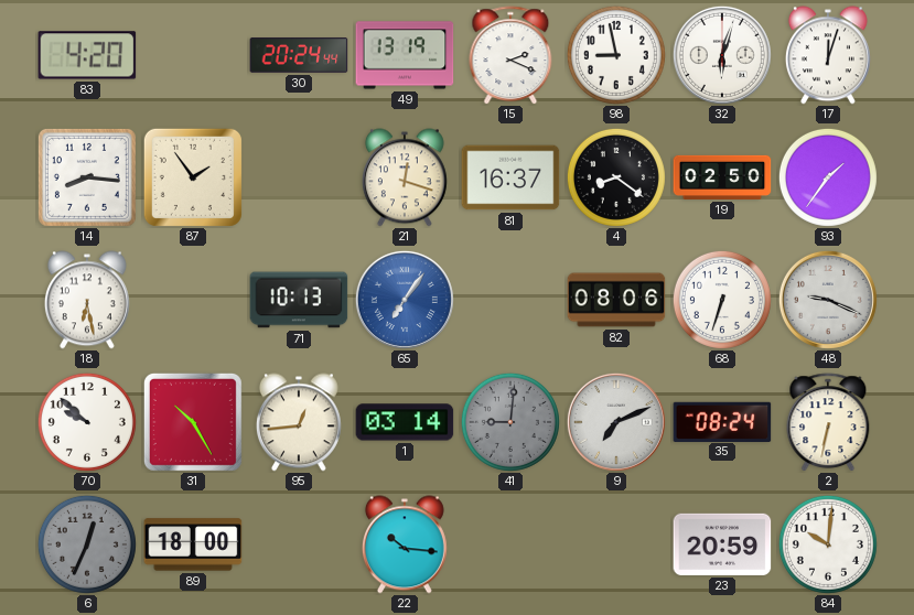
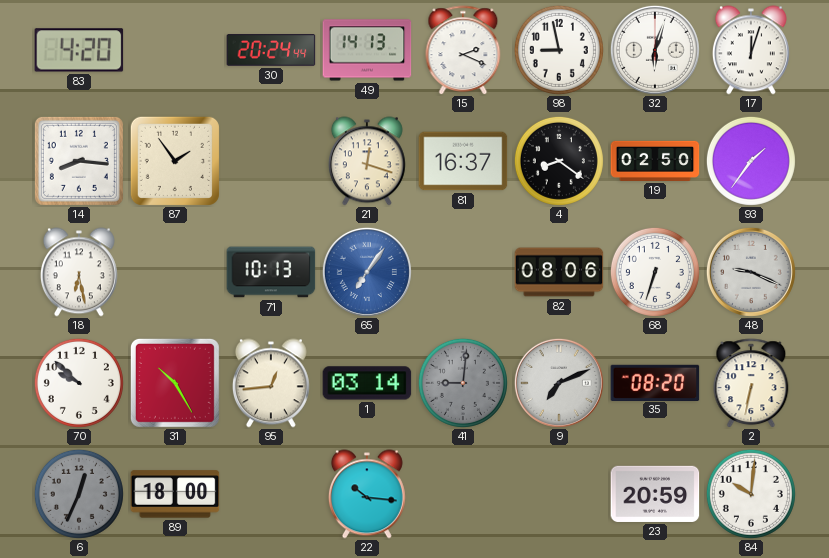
49: 13:19 -> 14:13 (367, 50)
35: 08:24 -> 08:20 (655, 382)
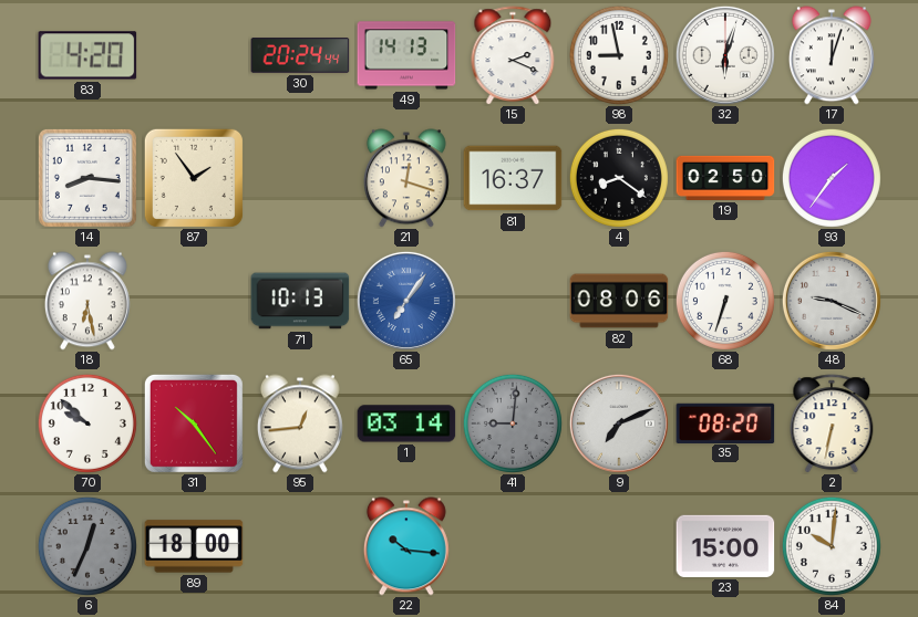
31: 10:25 -> 10:24 (194, 423)
23: 20:59 -> 15:00 (725, 546)
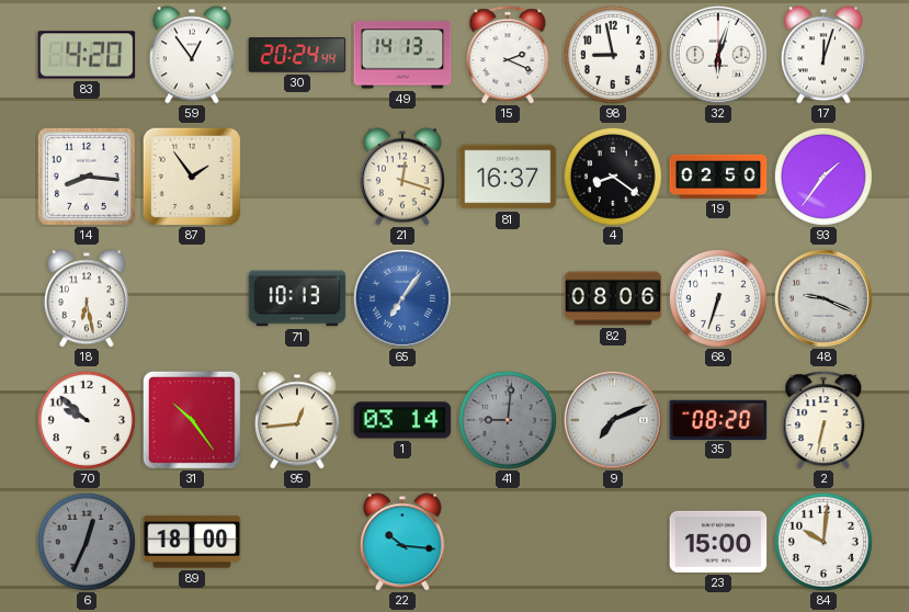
59: none -> 12:54 (192, 55)
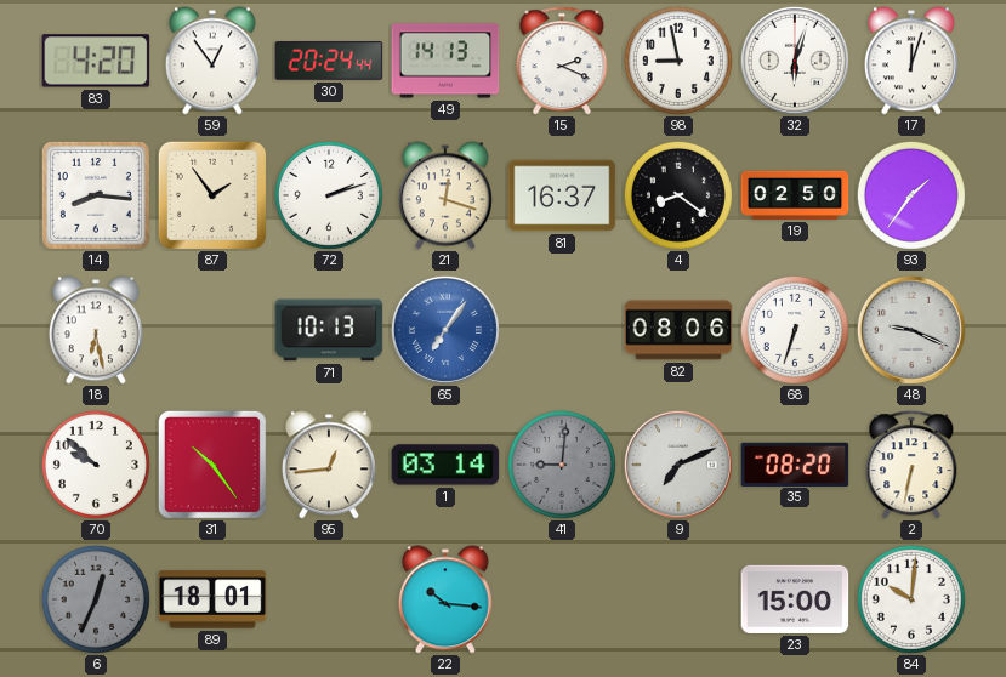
72: none -> 2:12 (329, 195)
89: 18:00 -> 18:01 (212, 599)
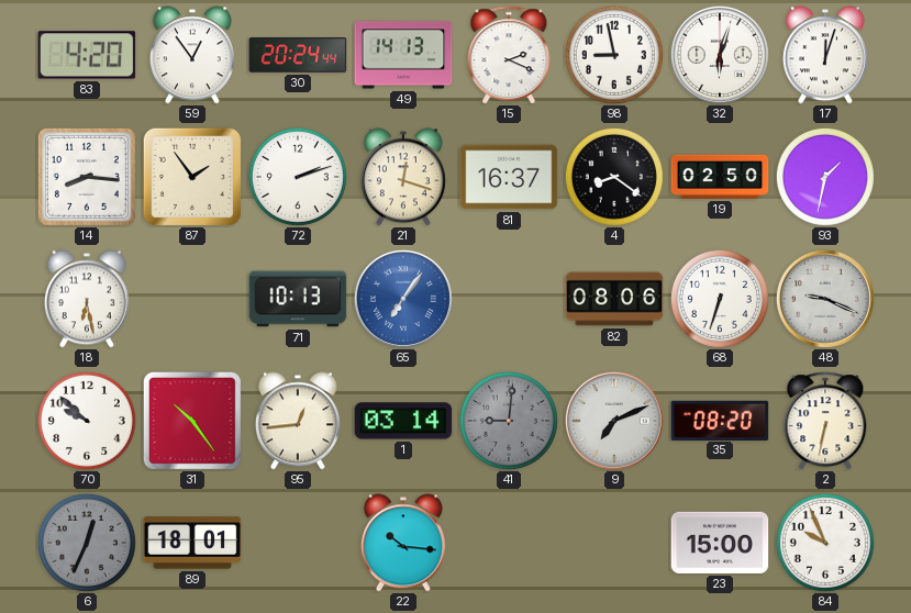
93: 1:36 -> 1:32 (825, 177)
84: 10:01 -> 9:56 (825, 543)
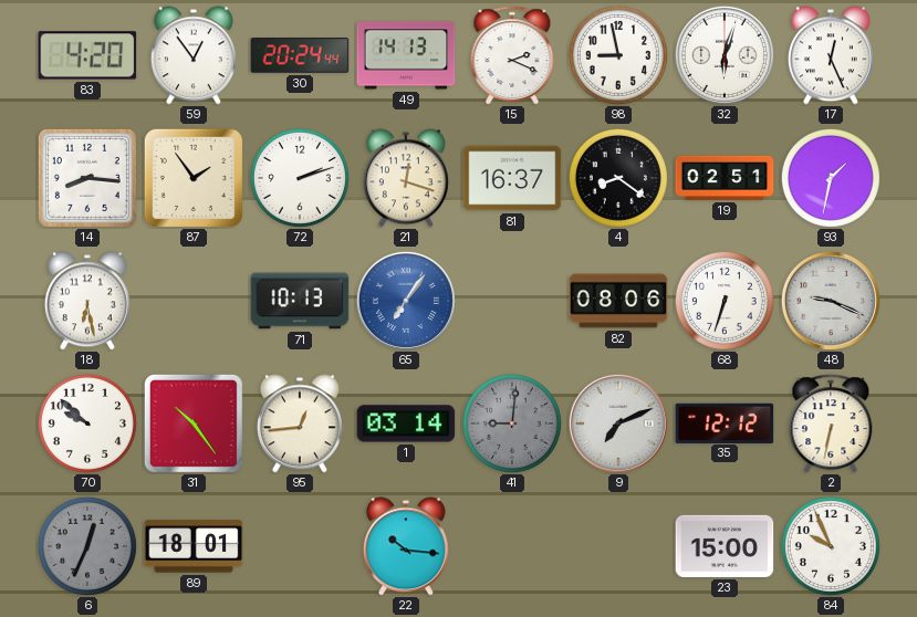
17: 12:03 -> 12:26 (831, 55)
19: 02:50 -> 02:51 (725, 178)
35: 08:20 -> 12:12 (725, 422)
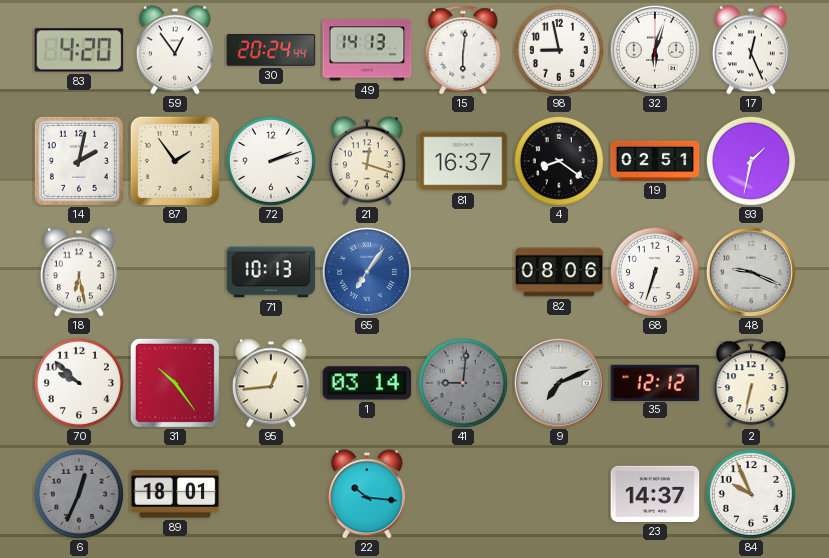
15: 2:19 -> 6:01 (463, 50)
14: 8:16 -> 2:02 (79, 161)
23: 15:00 -> 14:37 (655, 494)
